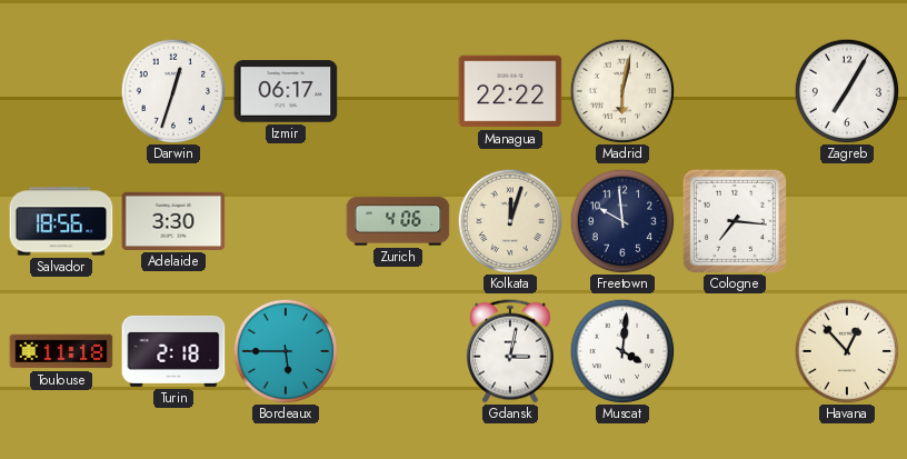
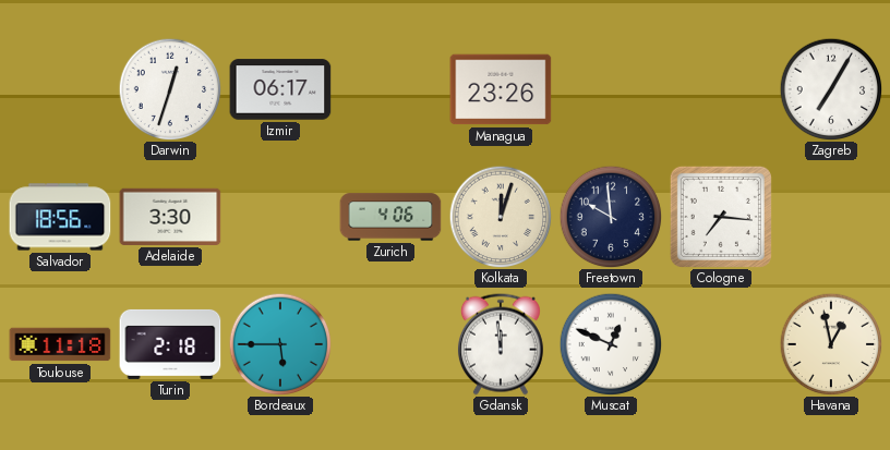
Managua: 22:22 -> 23:26 (501, 89)
Madrid: 6:02 -> none (622, 91)
Gdansk: 3:02 -> 11:59 (501, 344)
Muscat: 4:01 -> 12:49 (611, 344)
Havana: 12:53 -> 12:58 (831, 344)
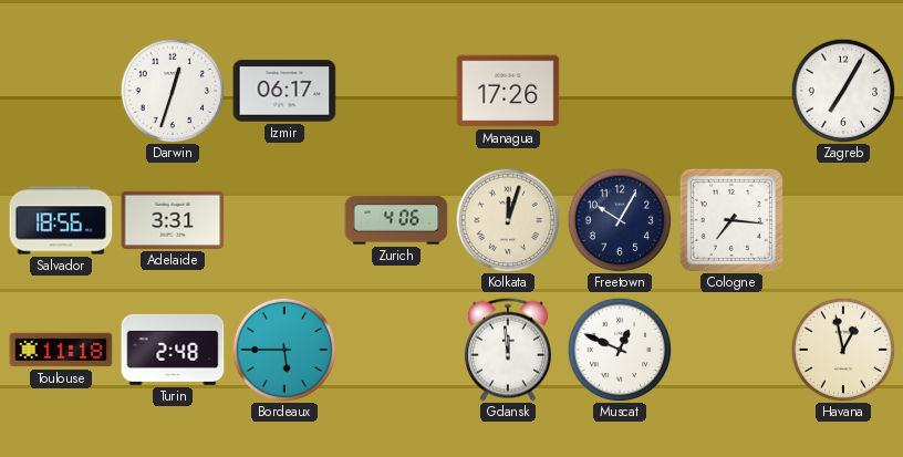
Managua: 23:26 -> 17:26 (508, 91)
Adelaide: 3:30 -> 3:31 (173, 220)
Freetown: 9:59 -> 10:05 (620, 220)
Turin: 2:18 -> 2:48 (173, 350)
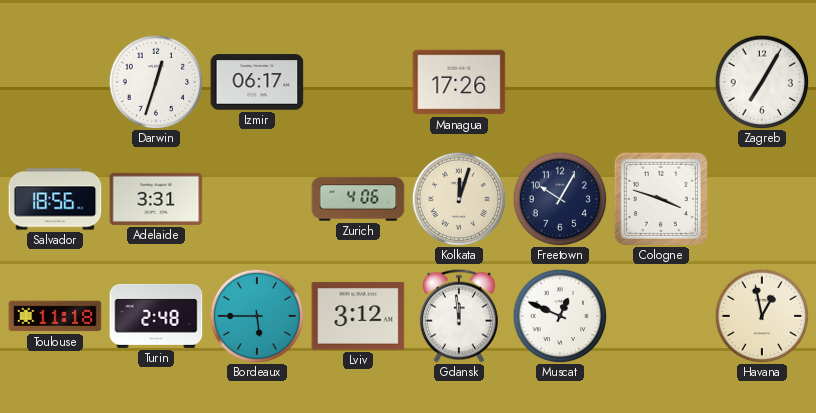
Cologne: 7:16 -> 3:48 (661, 199)
Lviv: none -> 3:12 (358, 316)
